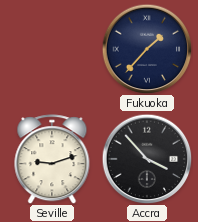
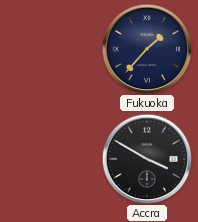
Seville: 9:12 -> none (52, 159)
Accra: 3:53 -> 3:50 (147, 159)
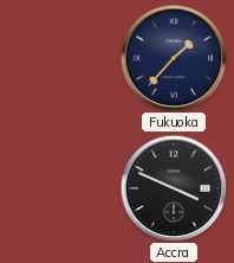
Accra: 3:50 -> 3:49 (174, 188)
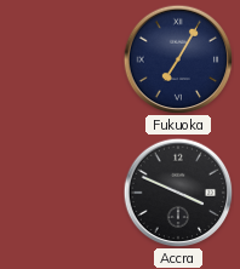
Fukuoka: 1:37 -> 7:05 (178, 59)
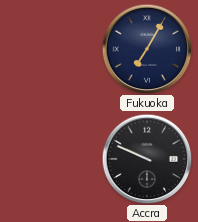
Accra: 3:49 -> 9:49 (147, 159)
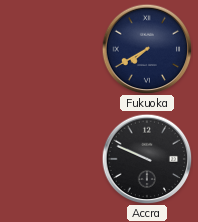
Fukuoka: 7:05 -> 7:40 (147, 49)
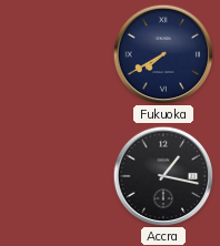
Accra: 9:49 -> 1:17 (163, 176)
